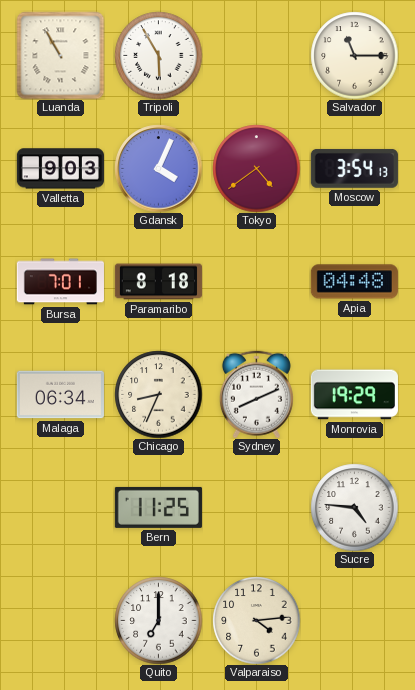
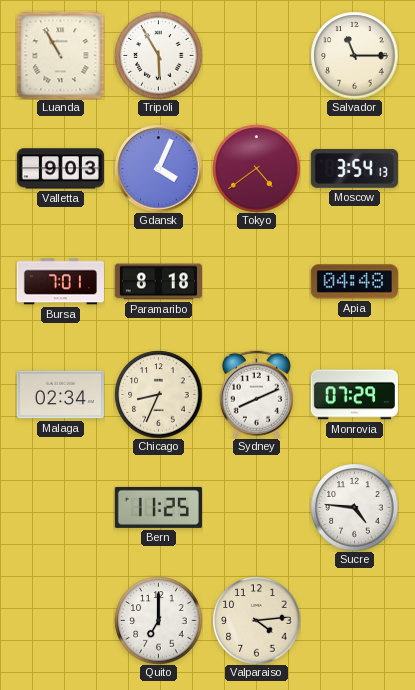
Malaga: 06:34 -> 02:34 (60, 395)
Monrovia: 19:29 -> 07:29 (354, 395)
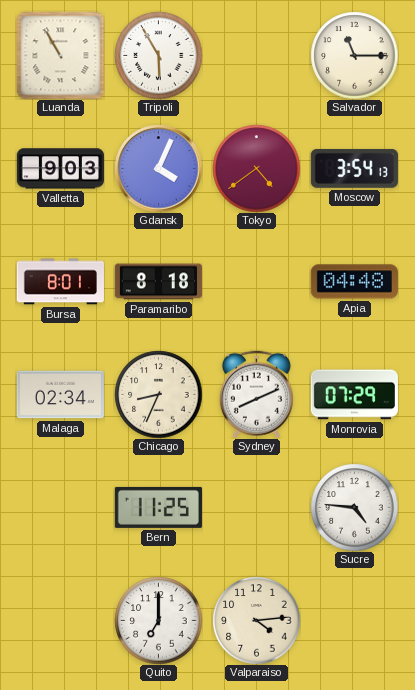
Bursa: 7:01 -> 8:01 (60, 282)
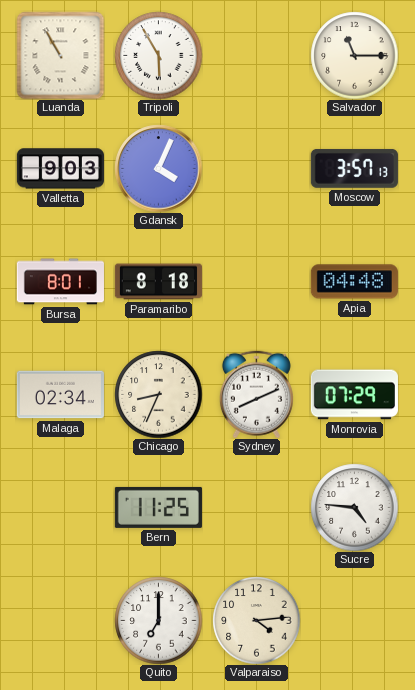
Tokyo: 4:39 -> none (256, 168)
Moscow: 3:54 -> 3:57 (354, 168)
